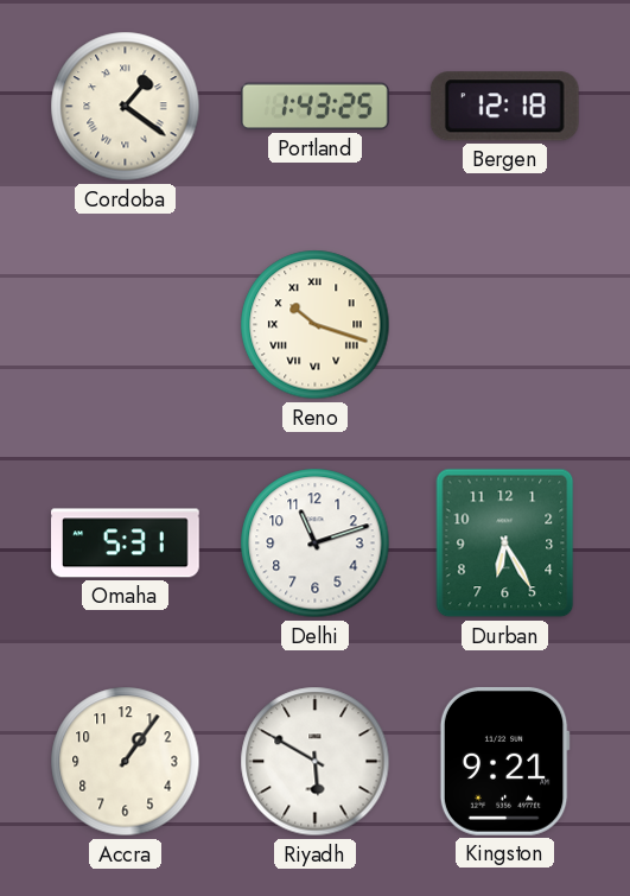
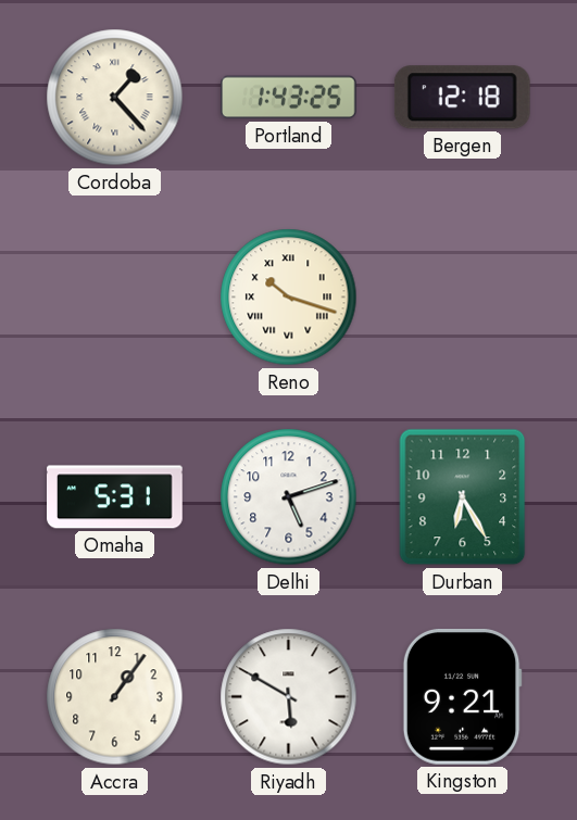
Cordoba: 1:21 -> 1:23 (115, 98)
Delhi: 11:12 -> 5:12 (289, 497)
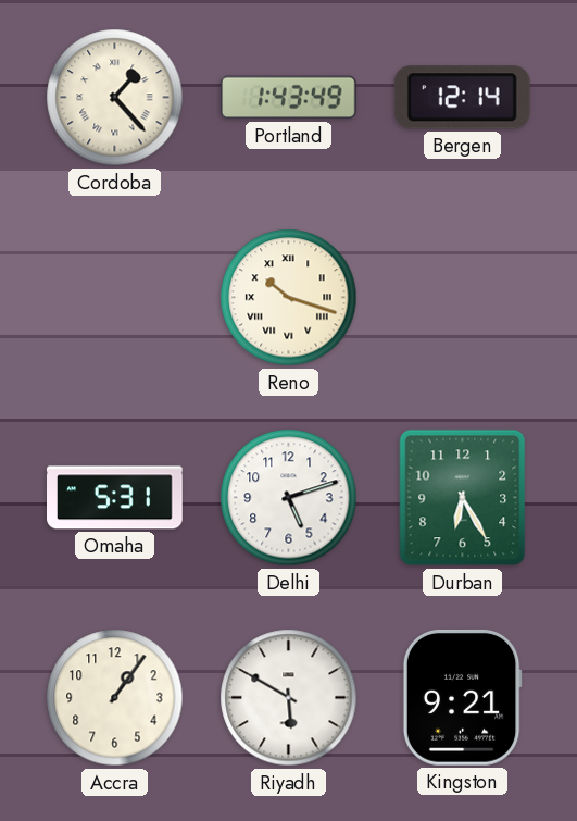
Portland: 1:43:25 -> 1:43:49 (289, 98)
Bergen: 12:18 -> 12:14 (462, 98)
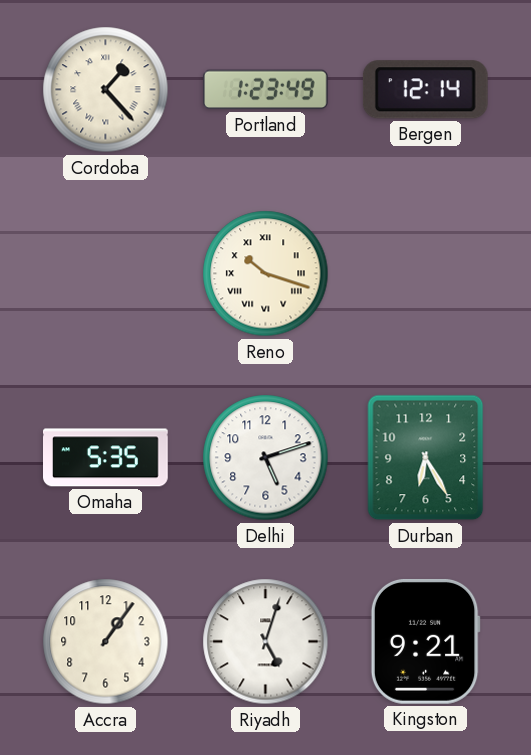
Portland: 1:43 -> 1:23 (266, 90)
Omaha: 5:31 -> 5:35 (106, 458)
Riyadh: 5:50 -> 5:03 (266, 642)
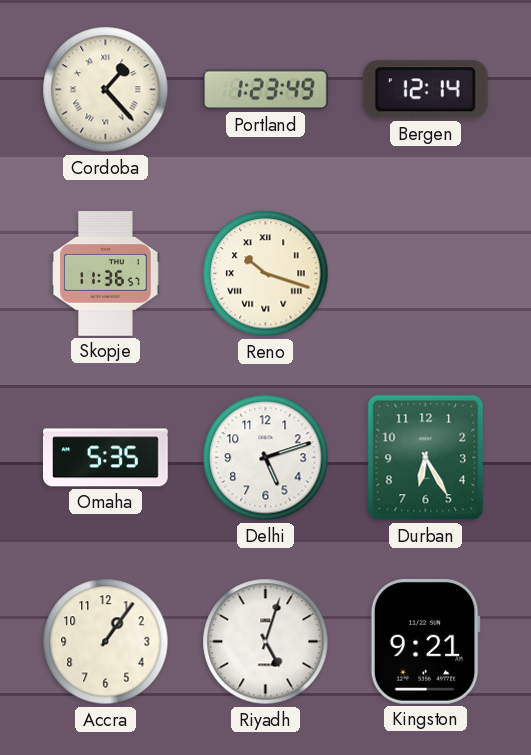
Skopje: none -> 11:36 (106, 274)
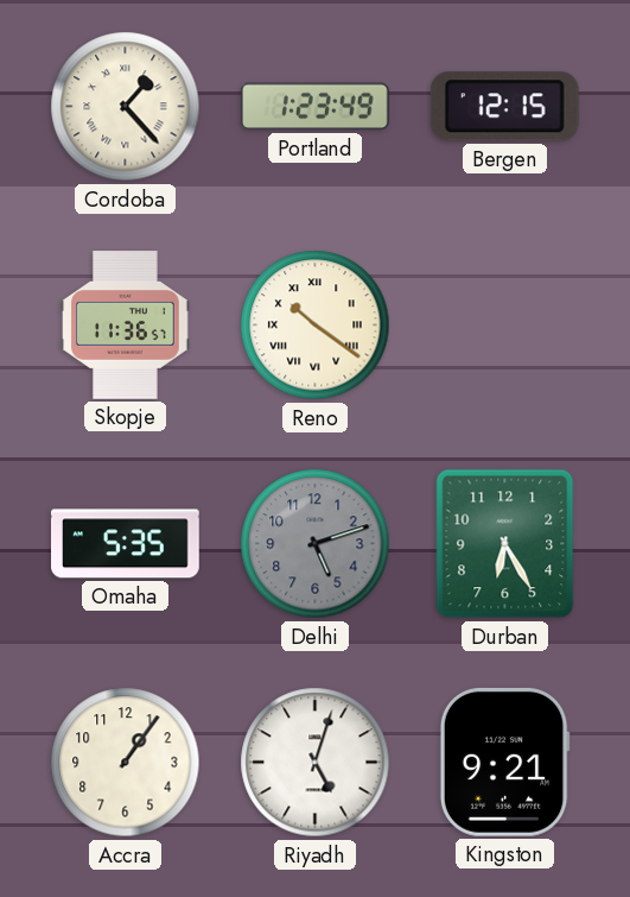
Bergen: 12:14 -> 12:15 (504, 107)
Reno: 10:18 -> 10:21 (316, 326)
Delhi dial: white -> grey (316, 544)
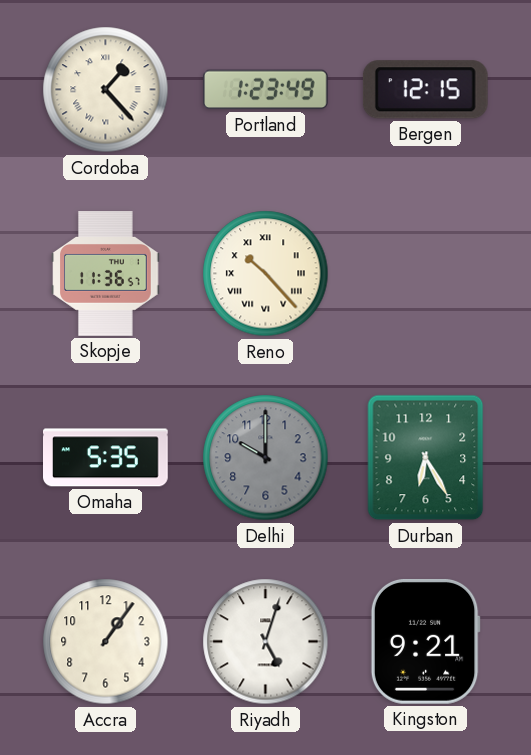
Reno: 10:21 -> 10:23 (266, 274)
Delhi: 5:12 -> 10:00 (266, 458)
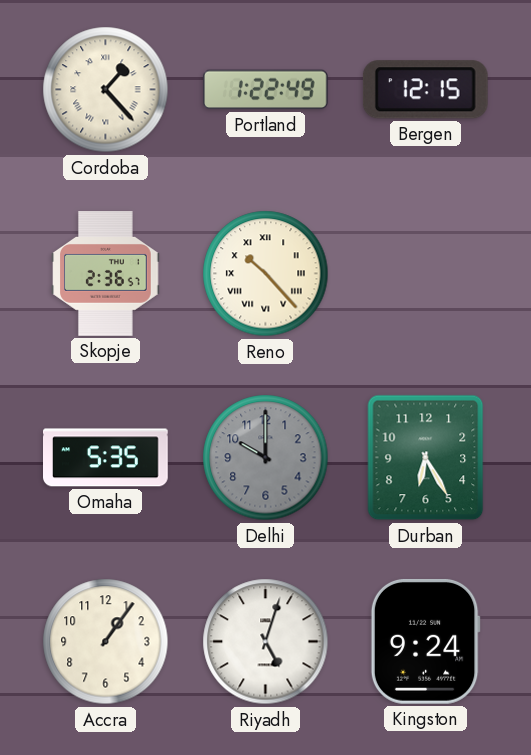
Portland: 1:23 -> 1:22 (266, 90)
Skopje: 11:36 -> 2:36 (106, 274)
Kingston: 9:21 -> 9:24 (425, 641)
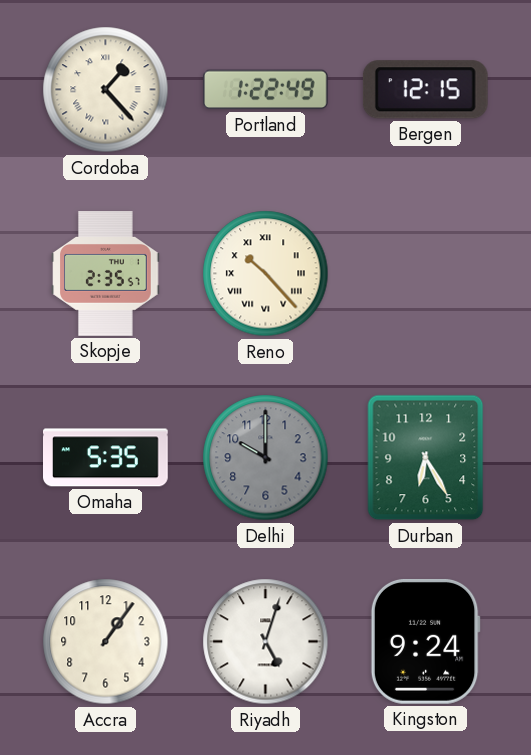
Skopje: 2:36 -> 2:35 (106, 274)
